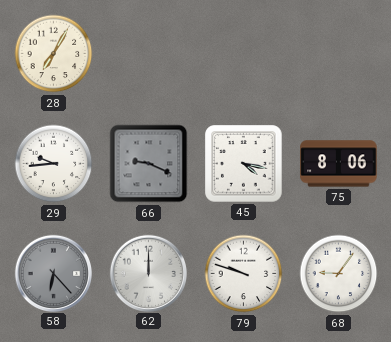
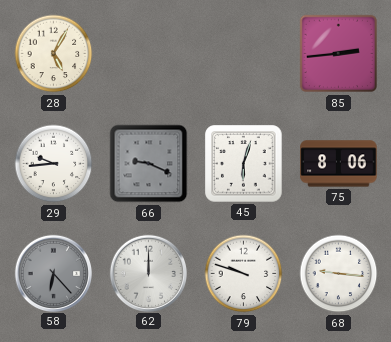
28: 7:05 -> 5:05 (54, 54)
85: none -> 2:44 (339, 54)
45: 4:17 -> 6:03 (244, 164)
68: 9:06 -> 9:16 (339, 274)
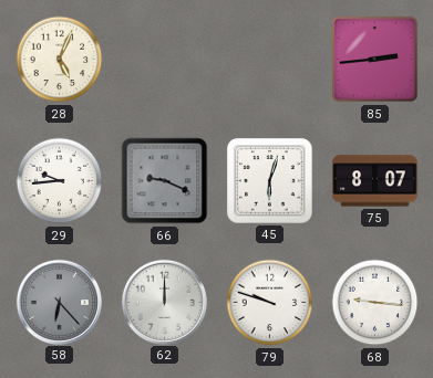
28: 5:05 -> 5:04 (60, 60)
75: 8:06 -> 8:07 (375, 181)
